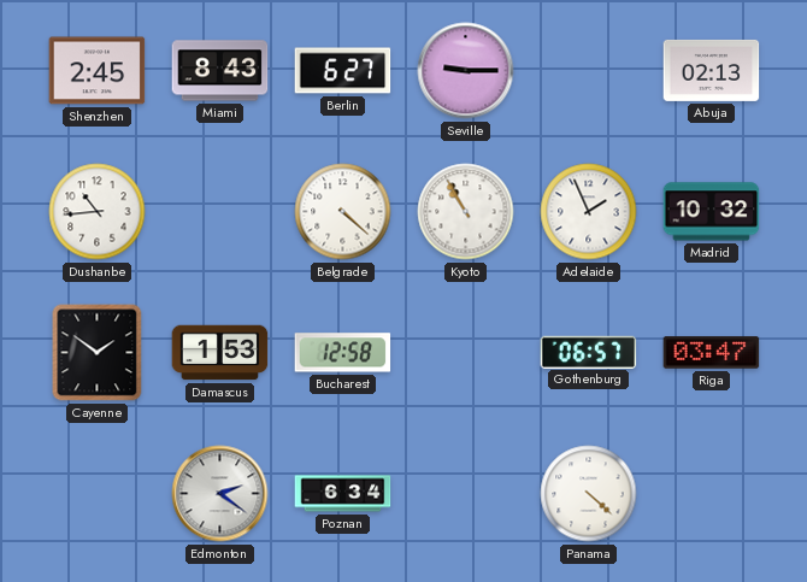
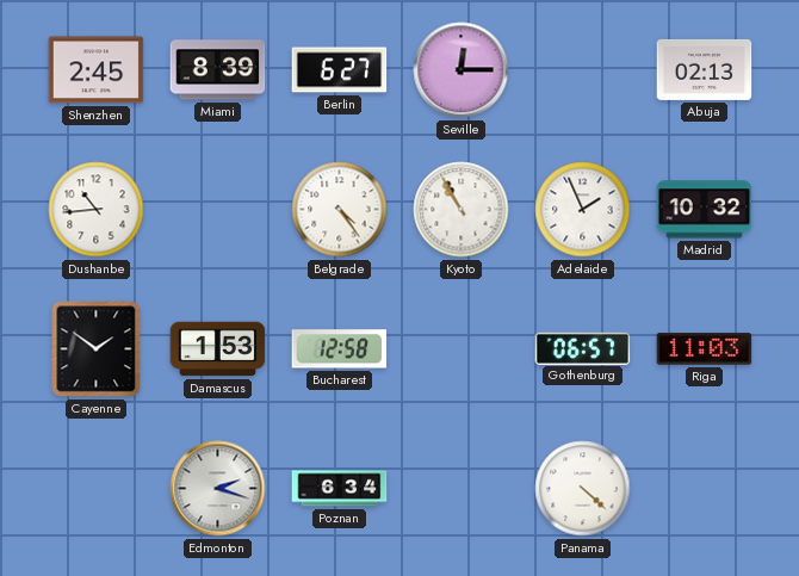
Miami: 8:43 -> 8:39 (218, 70)
Seville: 9:15 -> 12:15 (462, 70)
Belgrade: 4:22 -> 4:24 (340, 210)
Riga: 03:47 -> 11:03 (705, 349)
Edmonton: 2:21 -> 2:18 (218, 489)
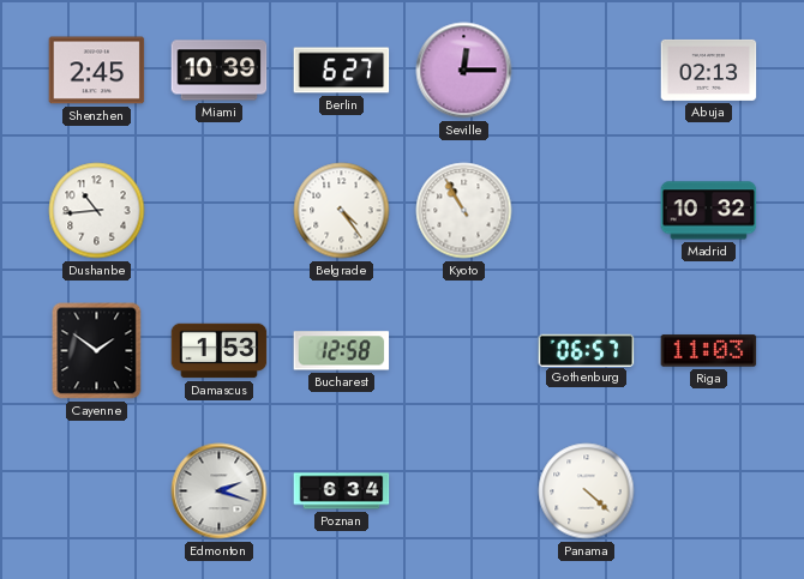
Miami: 8:39 -> 10:39 (220, 71)
Adelaide: 1:56 -> none (583, 210)
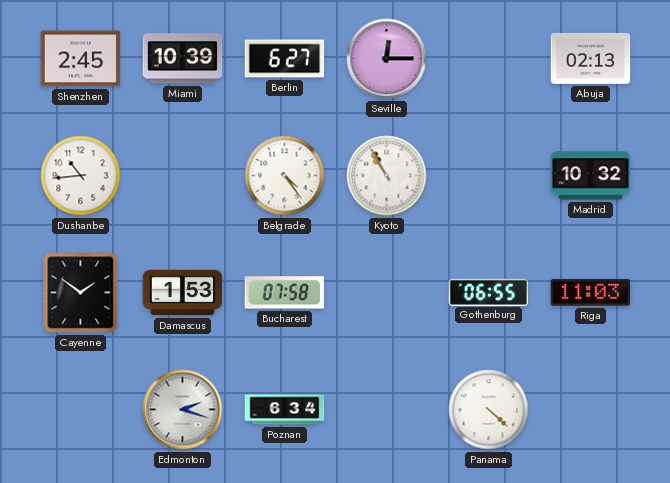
Bucharest: 12:58 -> 07:58 (285, 293)
Gothenburg: 06:57 -> 06:55 (489, 292)
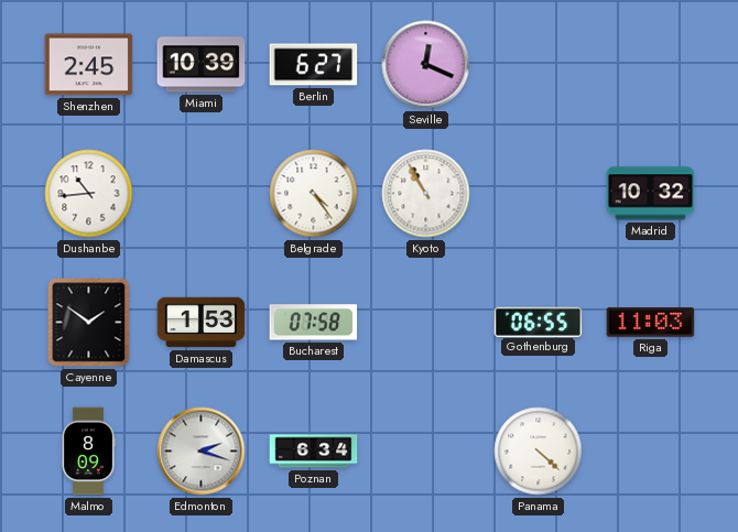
Seville: 12:15 -> 12:19 (426, 65)
Abuja: 02:13 -> none (591, 58)
Malmo: none -> 8:09 (88, 452)
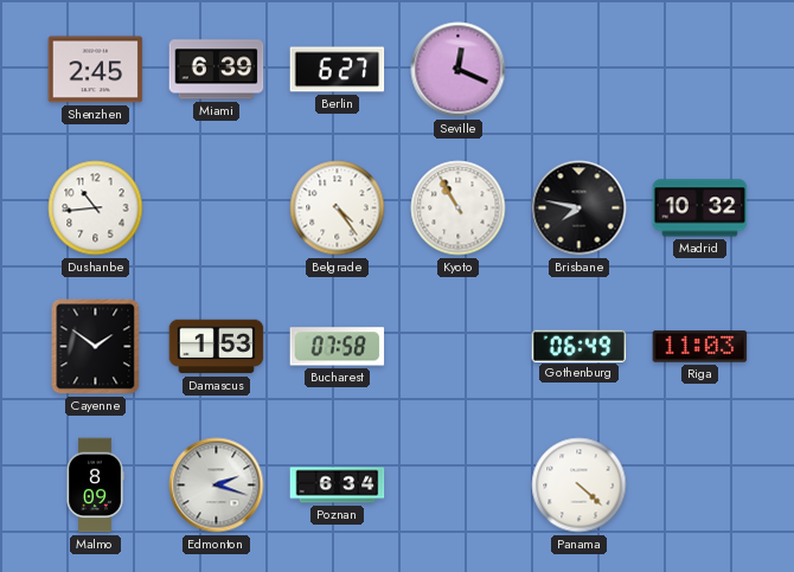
Miami: 10:39 -> 6:39 (217, 70)
Brisbane: none -> 7:47 (580, 208)
Gothenburg: 06:55 -> 06:49 (580, 346)
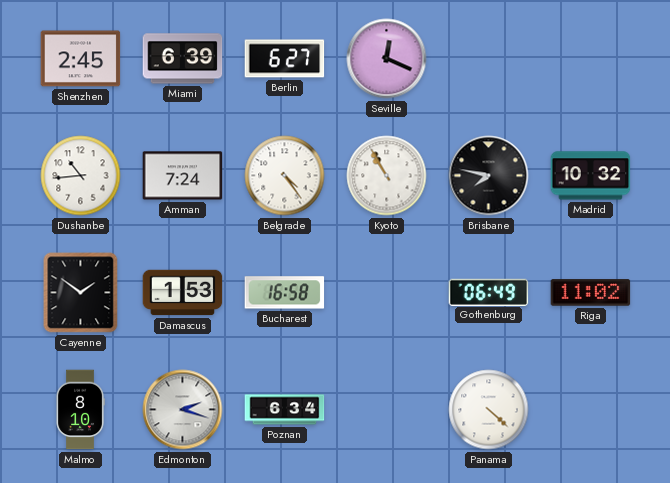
Amman: none -> 7:24 (183, 176)
Bucharest: 07:58 -> 16:58 (285, 293)
Riga: 11:03 -> 11:02 (591, 293)
Malmo: 8:09 -> 8:10 (80, 410)
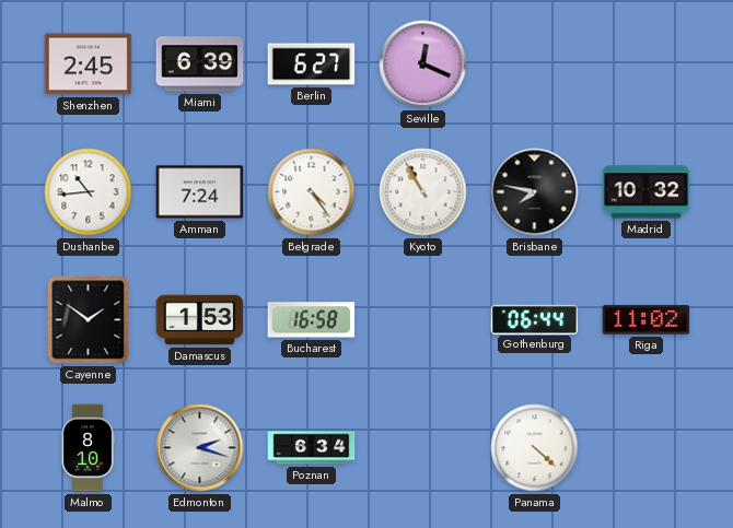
Gothenburg: 06:49 -> 06:44 (535, 319)
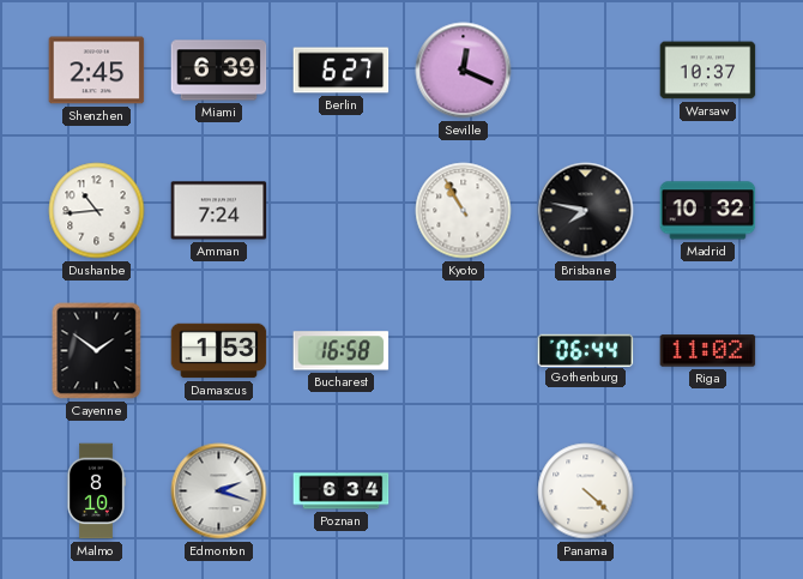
Warsaw: none -> 10:37 (708, 71)
Belgrade: 4:24 -> none (312, 192)
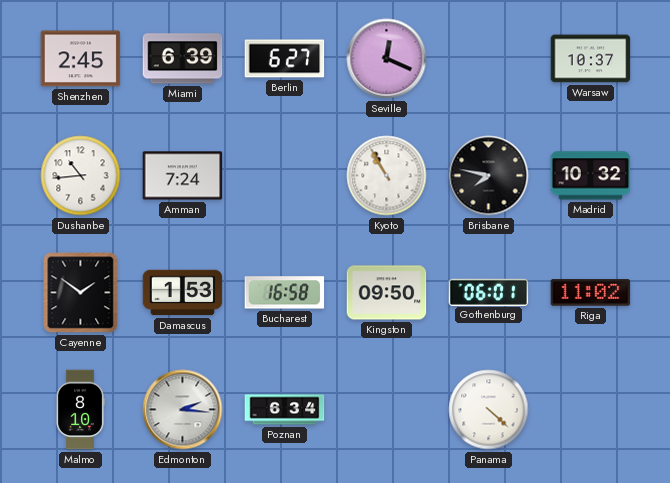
Kingston: none -> 09:50 (387, 293)
Gothenburg: 06:44 -> 06:01 (489, 292)
Edmonton: 2:18 -> 2:16 (183, 410)
